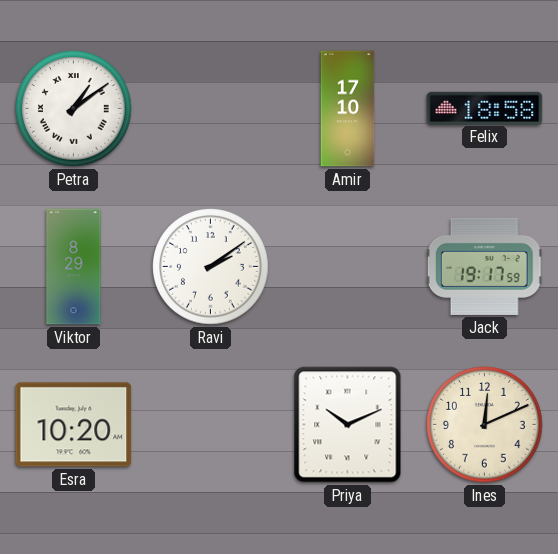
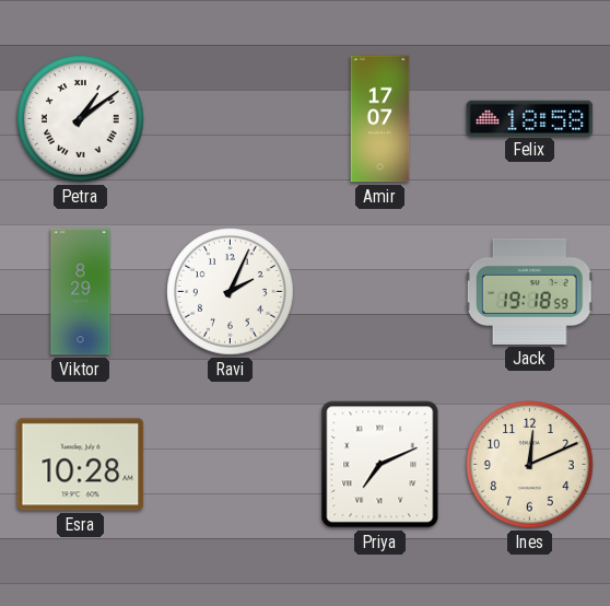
Amir: 17:10 -> 17:07 (380, 119)
Ravi: 2:09 -> 2:04 (231, 292)
Jack: 19:17 -> 19:18 (529, 291)
Esra: 10:20 -> 10:28 (81, 465)
Priya: 10:11 -> 7:11 (380, 465)
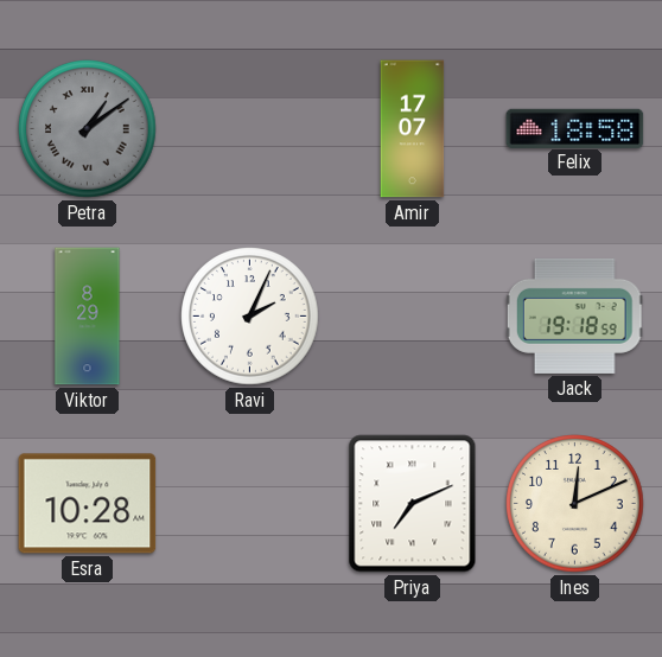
Petra dial: white -> grey (88, 129)
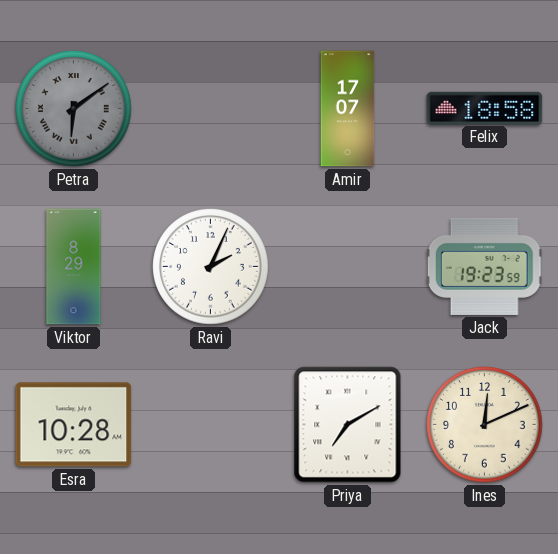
Petra: 1:09 -> 6:09 (74, 109)
Jack: 19:18 -> 19:23 (484, 266)
Priya: 7:11 -> 7:10 (348, 425)
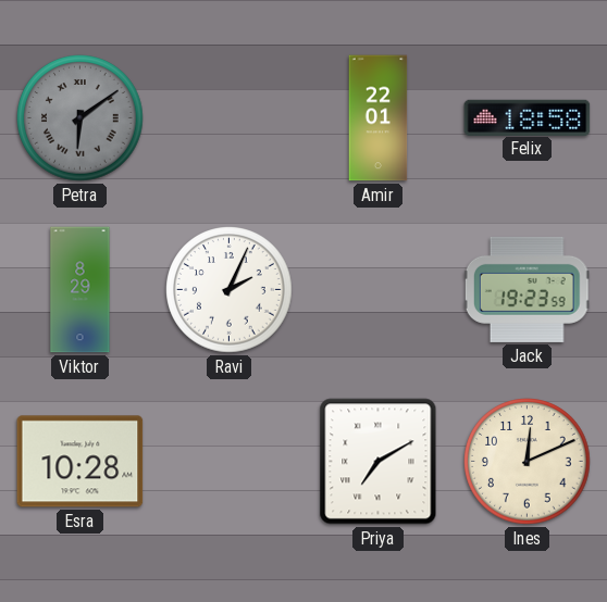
Amir: 17:07 -> 22:01 (379, 118)
